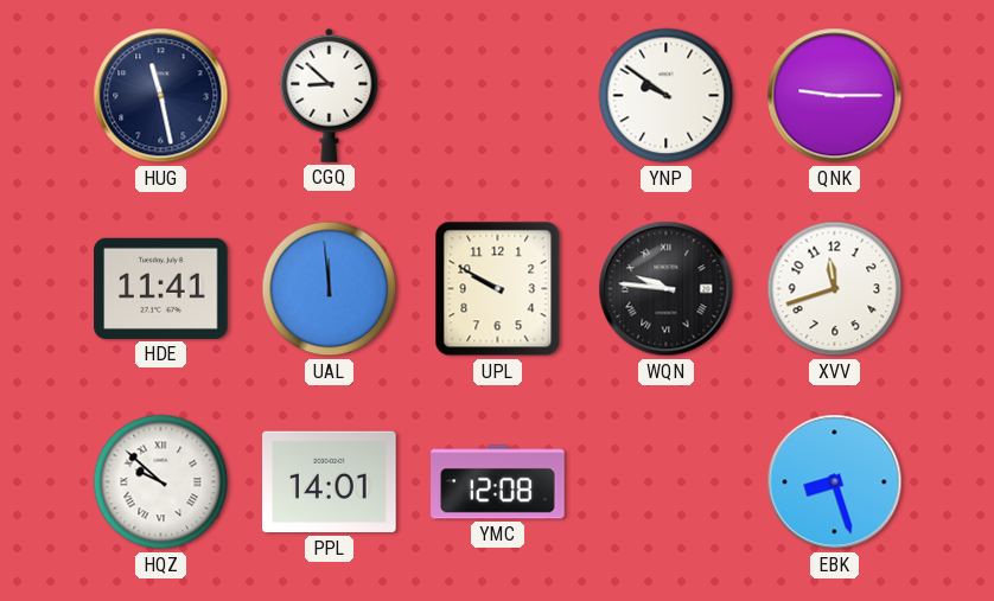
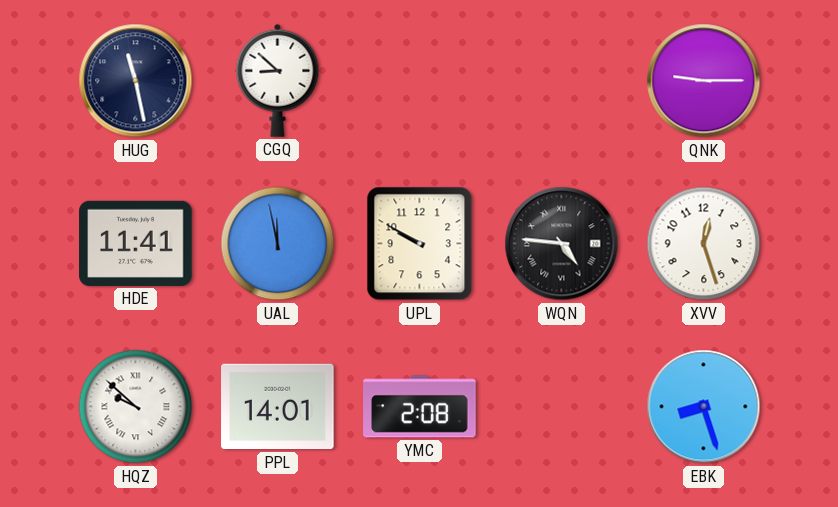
YNP: 9:51 -> none (667, 96)
UAL: 11:59 -> 11:58 (278, 244)
WQN: 9:46 -> 4:46 (562, 244)
XVV: 11:42 -> 12:27 (704, 244)
YMC: 12:08 -> 2:08 (420, 407)
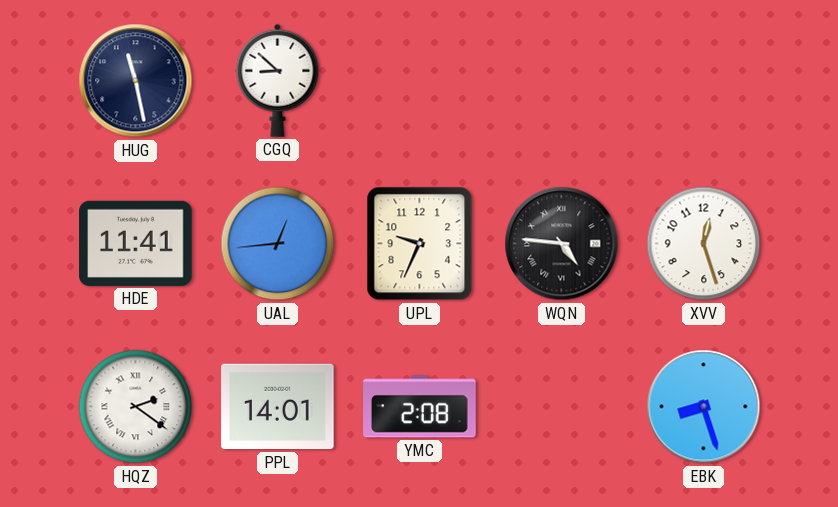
QNK: 9:15 -> none (704, 81)
UAL: 11:58 -> 12:44 (278, 244)
UPL: 9:50 -> 9:34 (420, 244)
HQZ: 9:52 -> 2:21 (136, 407)
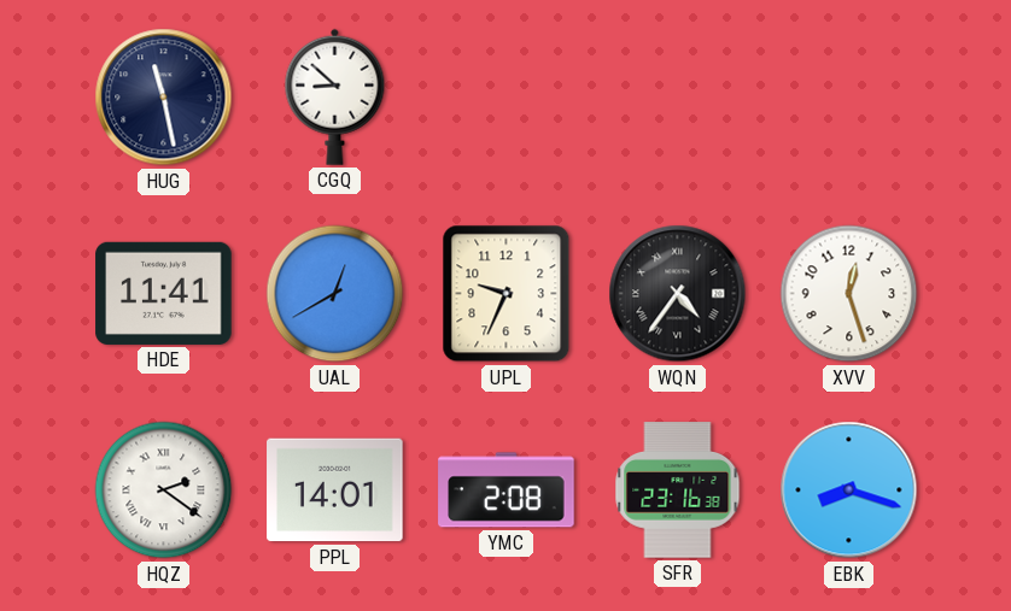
UAL: 12:44 -> 12:40 (335, 294)
WQN: 4:46 -> 4:36 (678, 294)
SFR: none -> 23:16 (678, 490)
EBK: 8:27 -> 8:18 (849, 490)
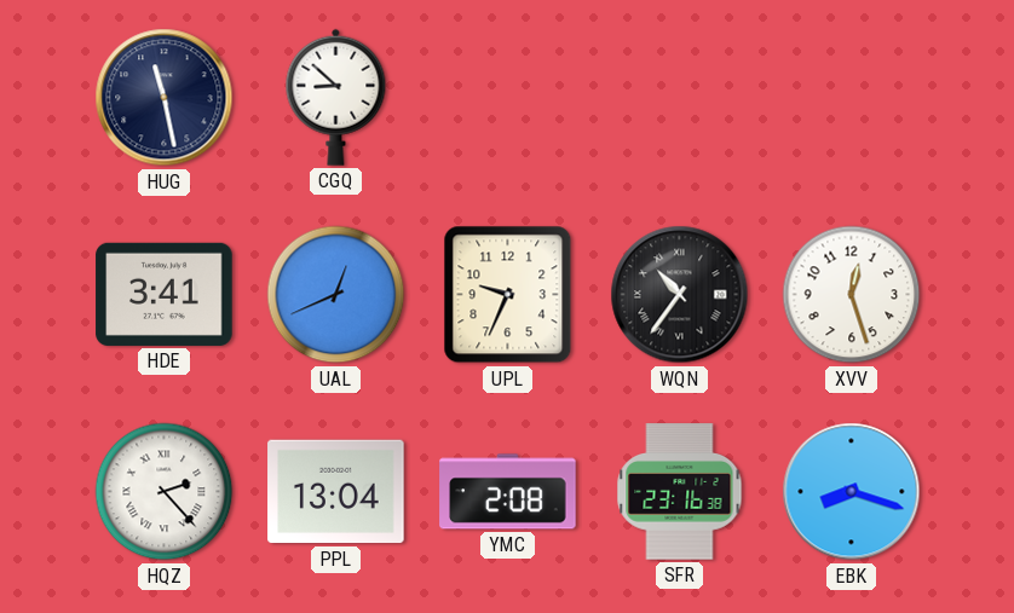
HDE: 11:41 -> 3:41 (165, 294)
UAL: 12:40 -> 12:41 (336, 295)
WQN: 4:36 -> 10:36 (680, 295)
HQZ: 2:21 -> 2:23 (165, 492)
PPL: 14:01 -> 13:04 (336, 492)
